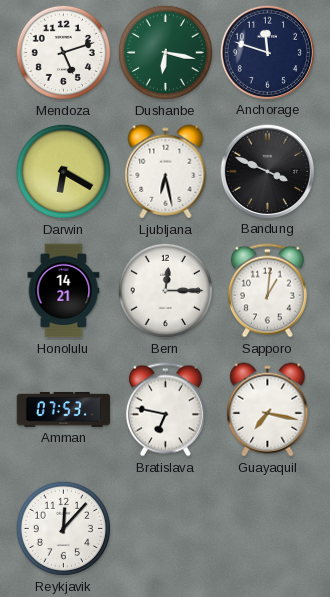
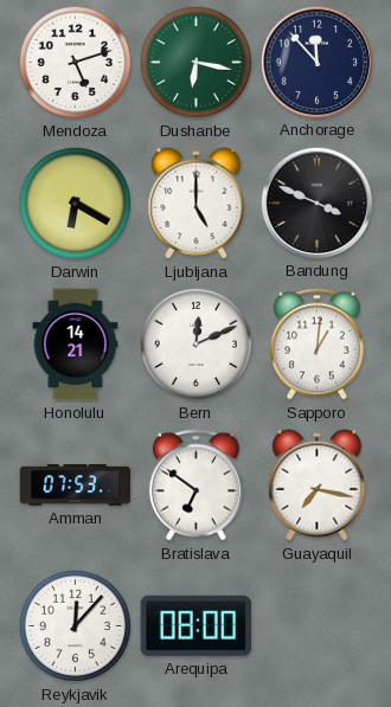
Anchorage: 11:48 -> 11:53 (316, 62)
Ljubljana: 6:28 -> 5:00 (197, 204)
Bern: 12:15 -> 12:11 (195, 343)
Bratislava: 6:47 -> 6:51 (195, 486)
Arequipa: none -> 08:00 (195, 625)
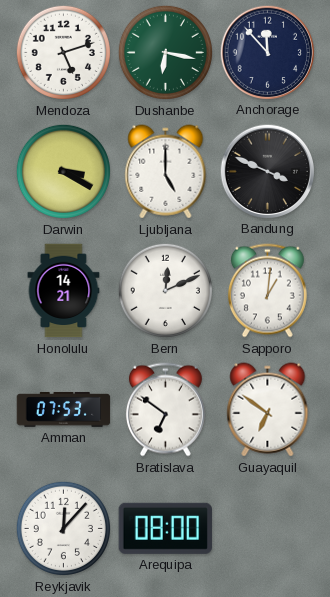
Darwin: 6:20 -> 3:20 (63, 171)
Guayaquil: 7:17 -> 6:51 (268, 410)
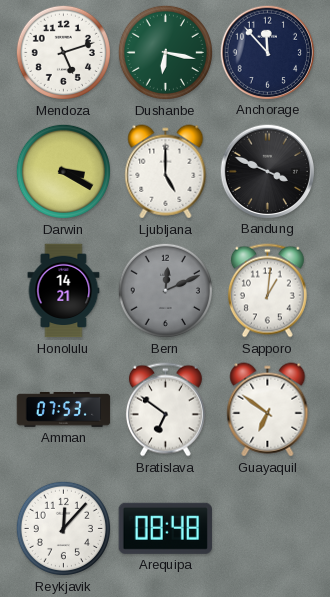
Bern dial: white -> grey (165, 290)
Arequipa: 08:00 -> 08:48 (165, 528)
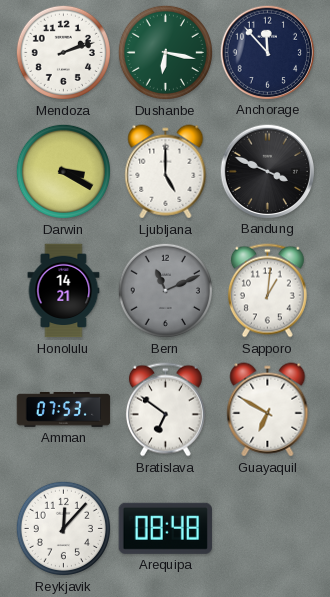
Mendoza: 5:12 -> 2:12 (63, 52)
Bern: 12:11 -> 11:11 (165, 290)
Guayaquil: 6:51 -> 6:50 (268, 410)
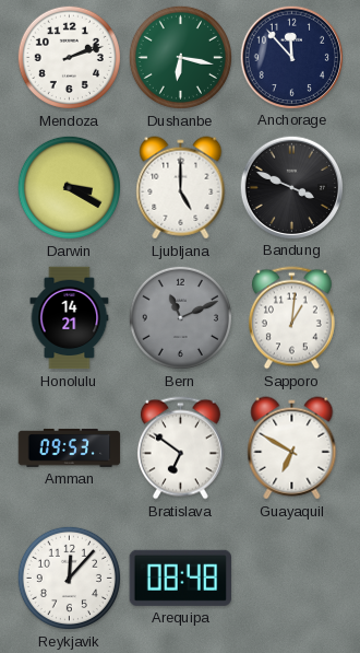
Amman: 07:53 -> 09:53 (70, 448)
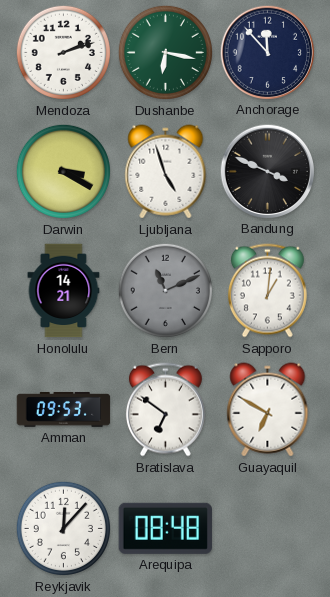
Ljubljana: 5:00 -> 4:57 (166, 172)
